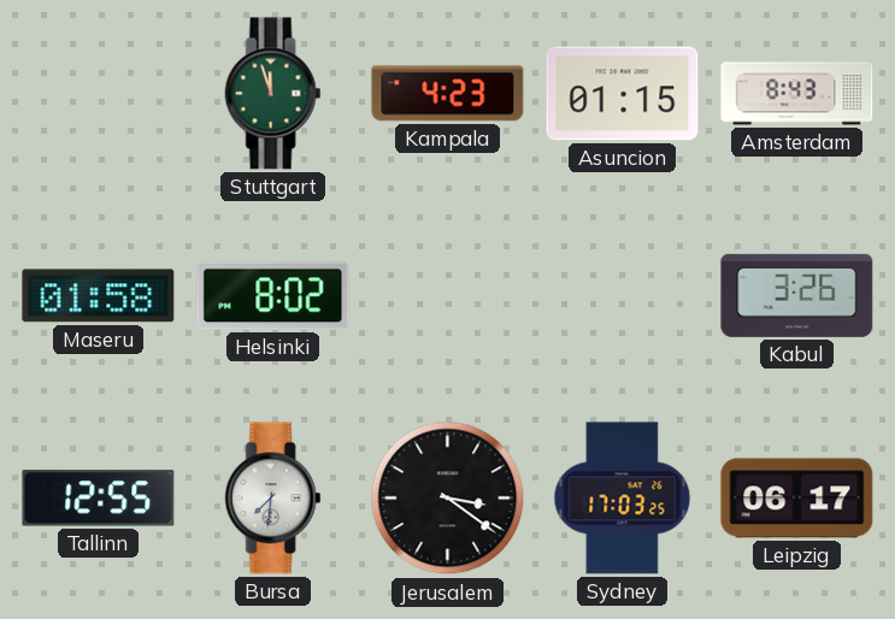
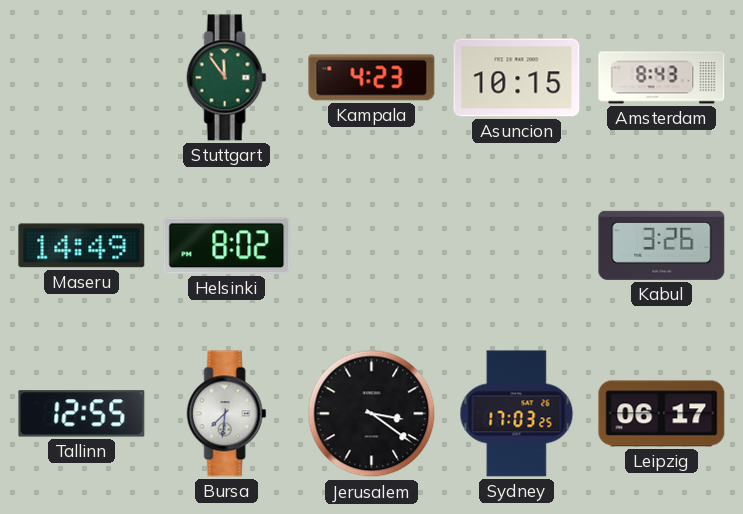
Stuttgart: 11:57 -> 11:54 (227, 78)
Asuncion: 01:15 -> 10:15 (517, 78)
Maseru: 01:58 -> 14:49 (82, 246)
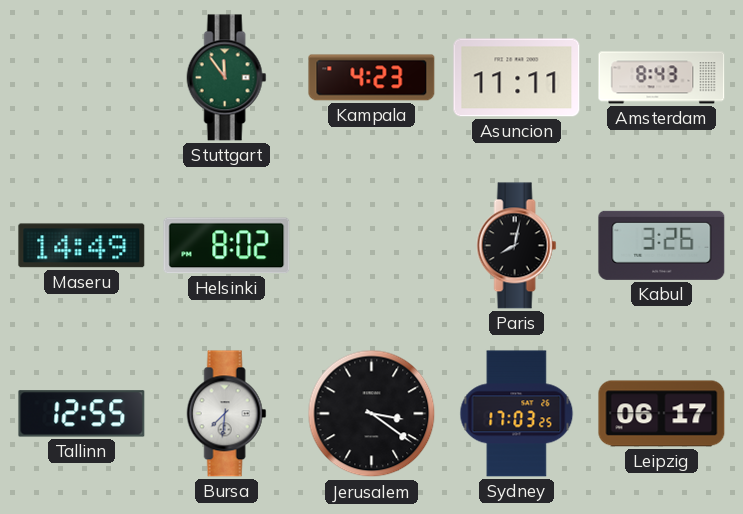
Asuncion: 10:15 -> 11:11 (517, 78)
Paris: none -> 8:02 (517, 246)
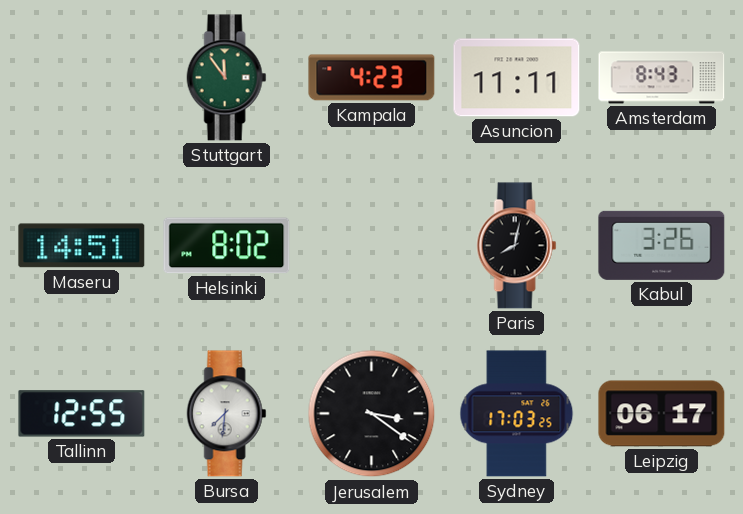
Maseru: 14:49 -> 14:51 (82, 246)
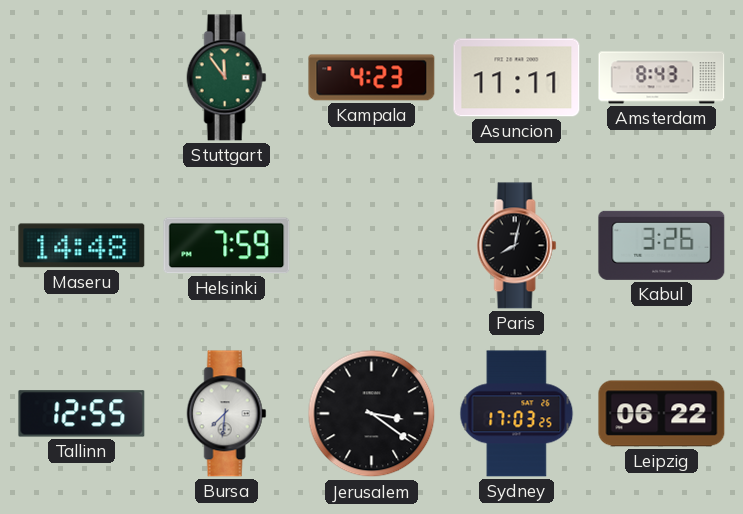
Maseru: 14:51 -> 14:48 (82, 246)
Helsinki: 8:02 -> 7:59 (227, 246)
Leipzig: 06:17 -> 06:22 (662, 414)
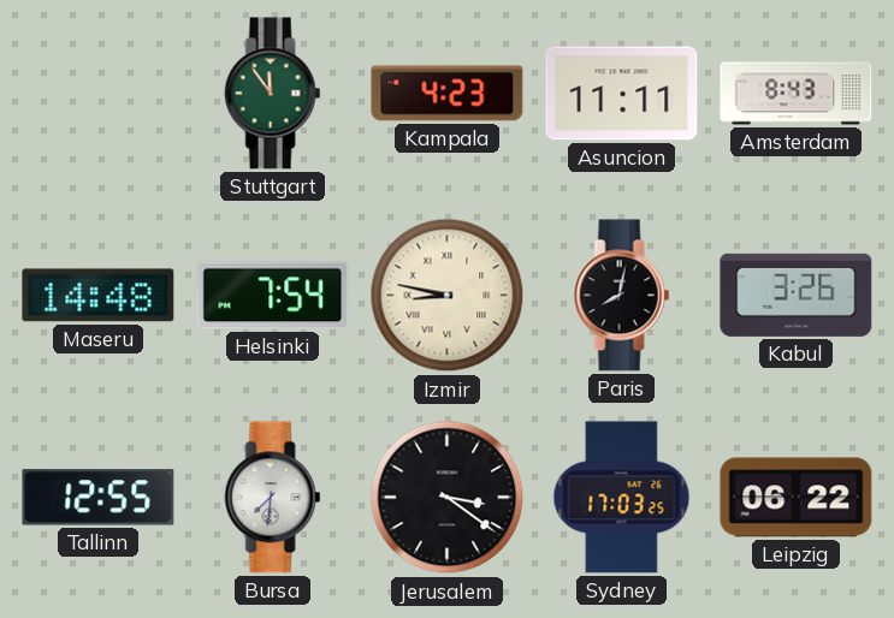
Helsinki: 7:59 -> 7:54 (273, 296)
Izmir: none -> 8:47 (448, 296)
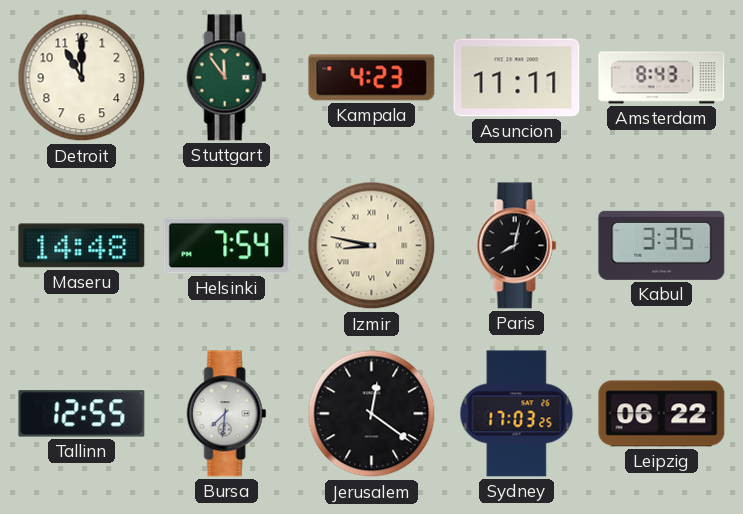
Detroit: none -> 11:00 (82, 78)
Kabul: 3:26 -> 3:35 (662, 245)
Jerusalem: 3:21 -> 12:21 (372, 414)
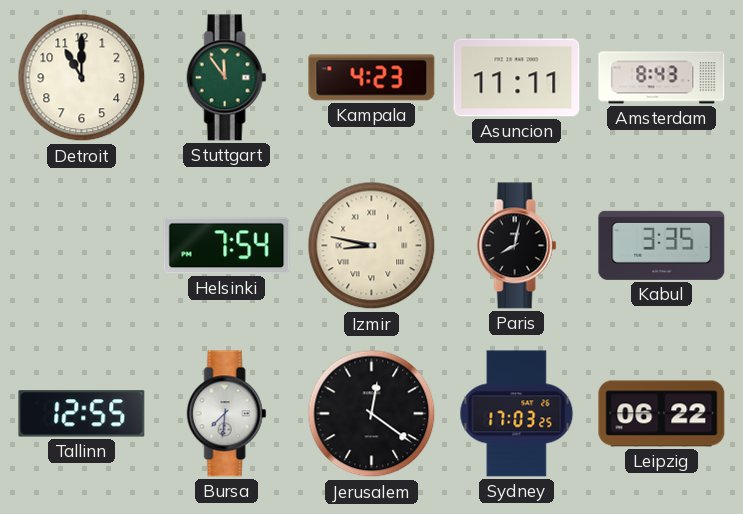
Maseru: 14:48 -> none (82, 246)
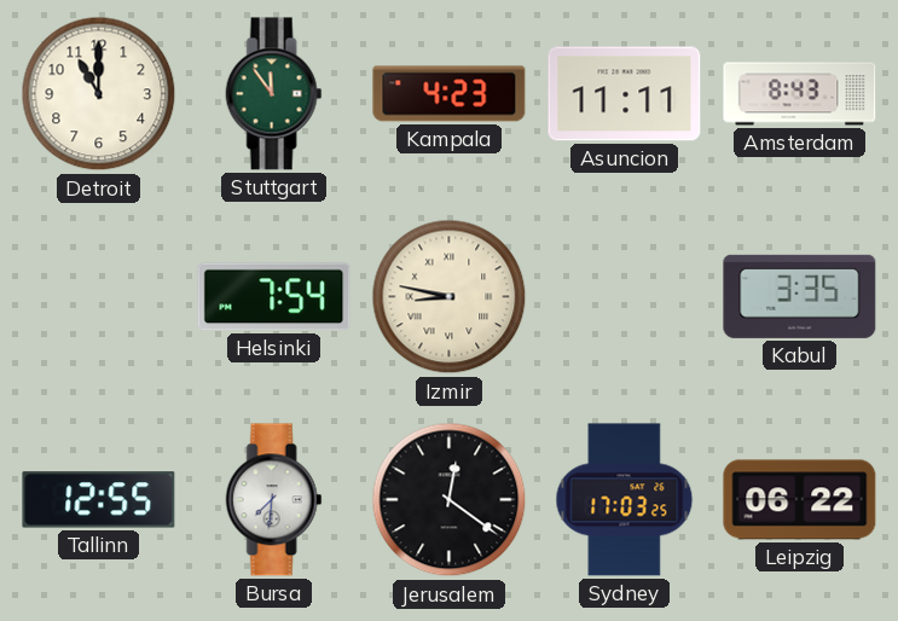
Paris: 8:02 -> none (517, 246)
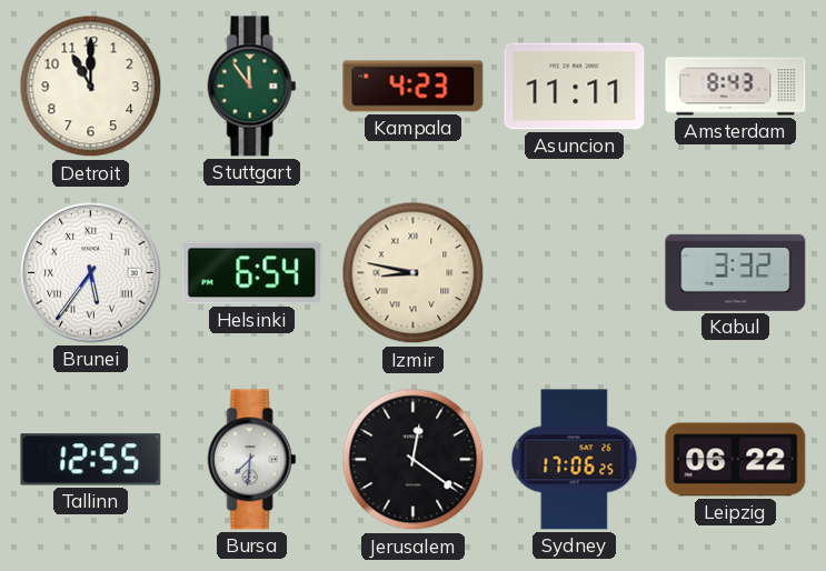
Brunei: none -> 5:36 (91, 273)
Helsinki: 7:54 -> 6:54 (252, 273)
Kabul: 3:35 -> 3:32 (736, 272)
Sydney: 17:03 -> 17:06 (575, 460)
